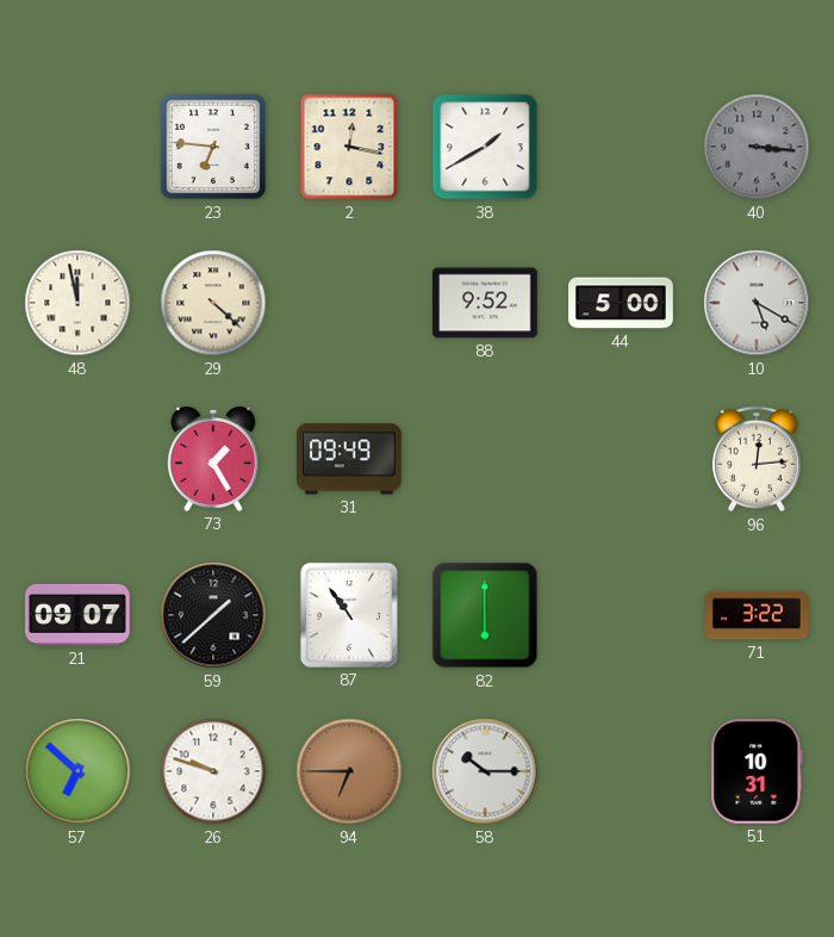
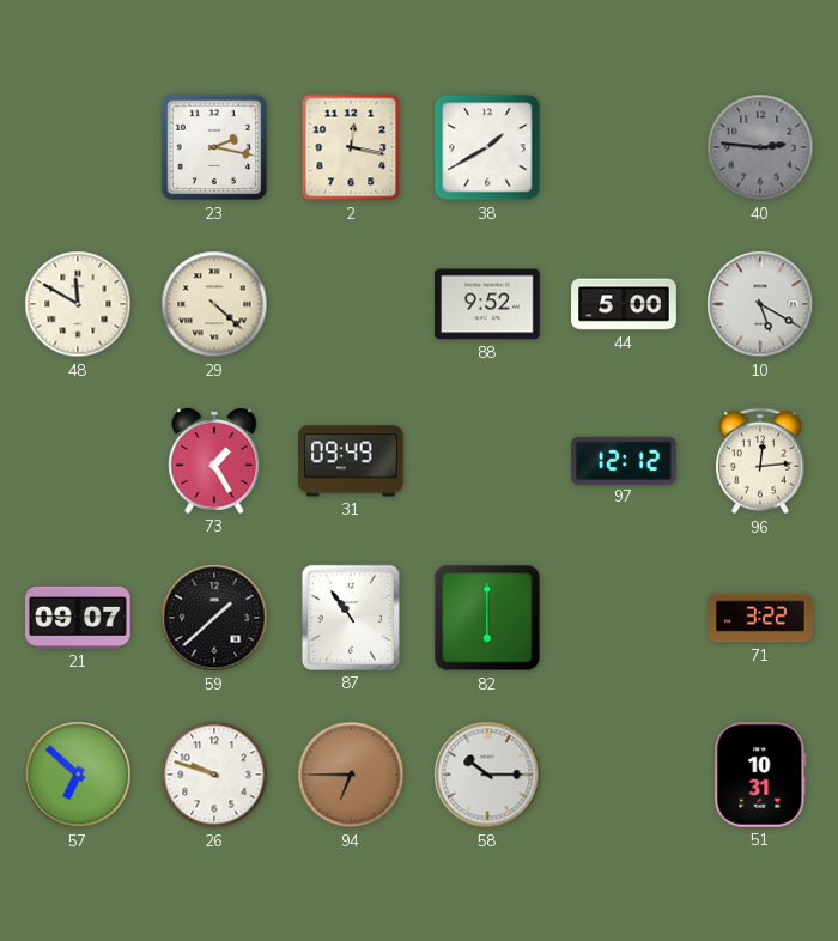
23: 6:46 -> 2:17 (214, 147)
40: 3:16 -> 2:46 (760, 147)
48: 11:58 -> 11:50 (78, 304)
97: none -> 12:12 (625, 460)
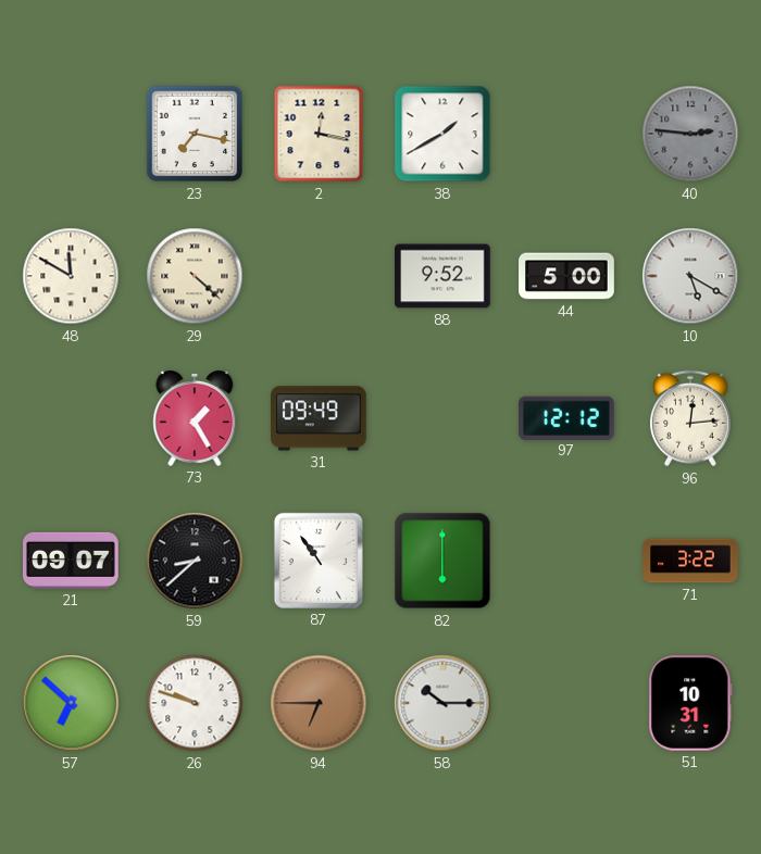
23: 2:17 -> 7:17 (195, 134)
59: 1:38 -> 8:38 (195, 561)
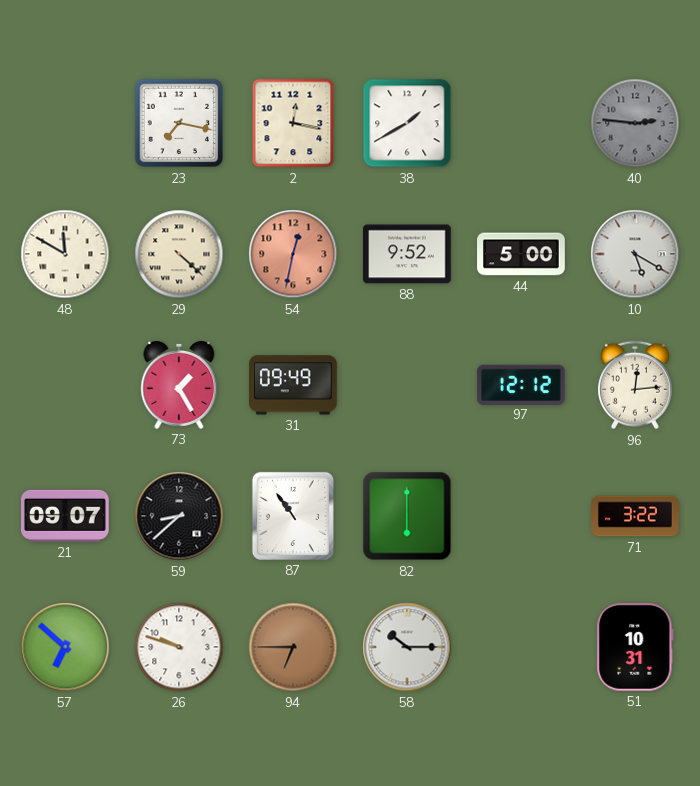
54: none -> 12:32 (293, 254)
